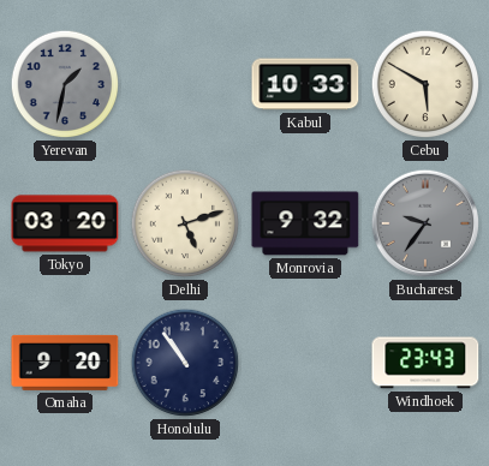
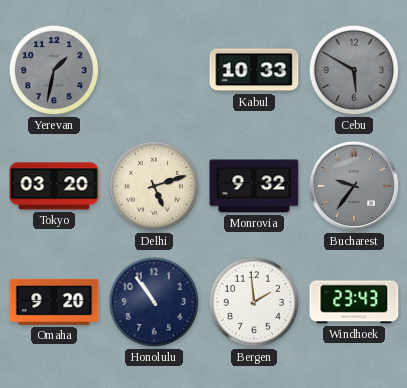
Cebu dial: cream -> grey (354, 70)
Bergen: none -> 1:59 (254, 302)
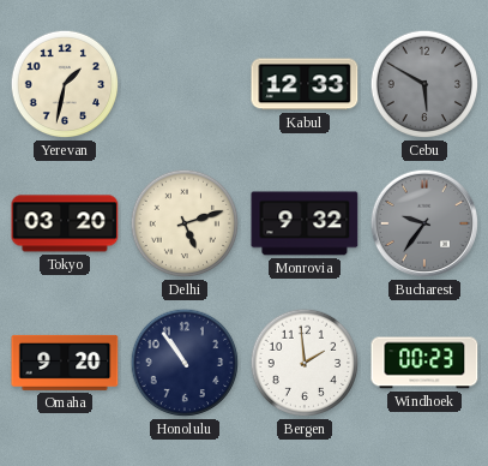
Yerevan dial: grey -> cream (65, 84)
Kabul: 10:33 -> 12:33 (305, 84)
Windhoek: 23:43 -> 00:23 (424, 363)
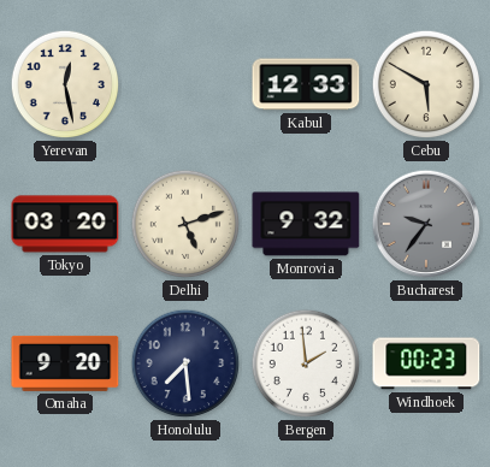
Yerevan: 1:32 -> 12:28 (65, 84)
Cebu dial: grey -> cream (426, 84)
Honolulu: 10:54 -> 7:29 (185, 363)
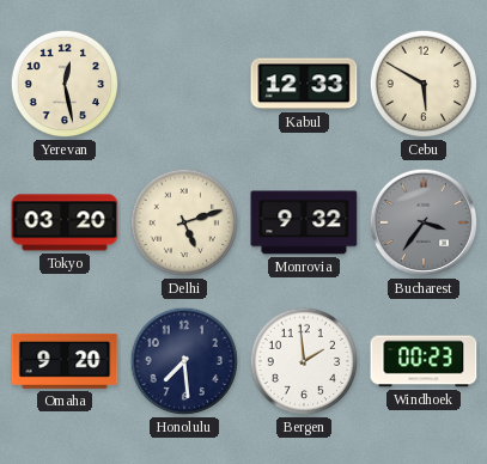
Bucharest: 9:36 -> 3:36 (424, 222)
